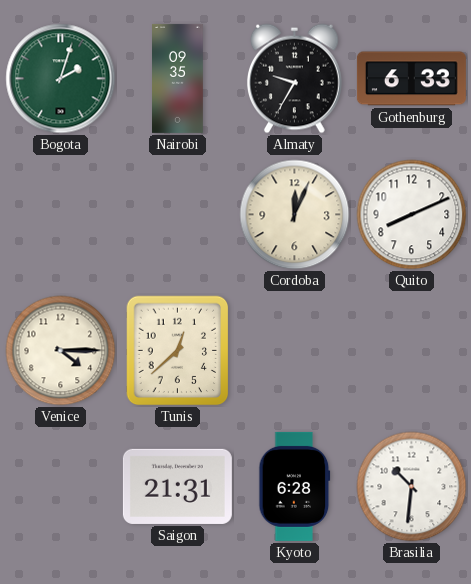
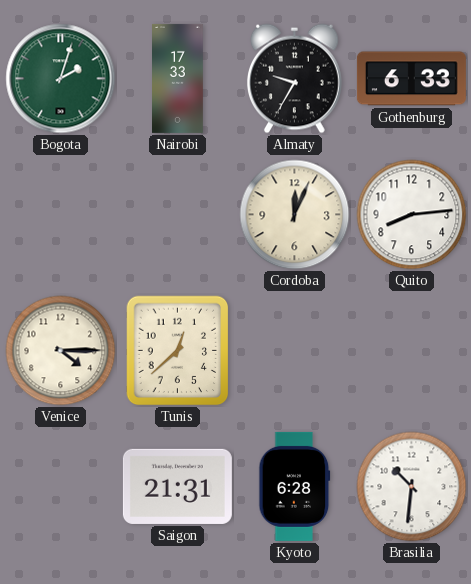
Nairobi: 09:35 -> 17:33 (178, 78)
Quito: 8:11 -> 8:14 (412, 215)
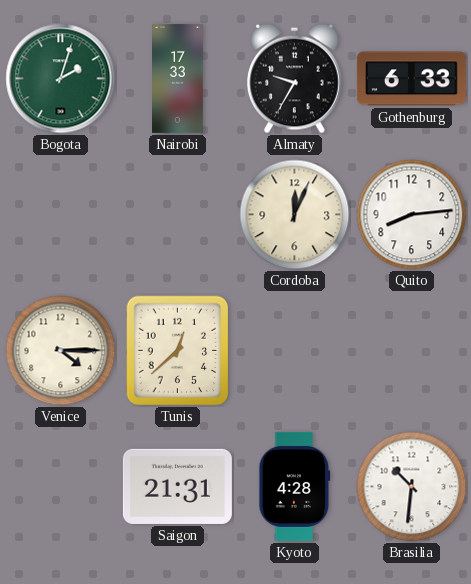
Kyoto: 6:28 -> 4:28 (295, 486)
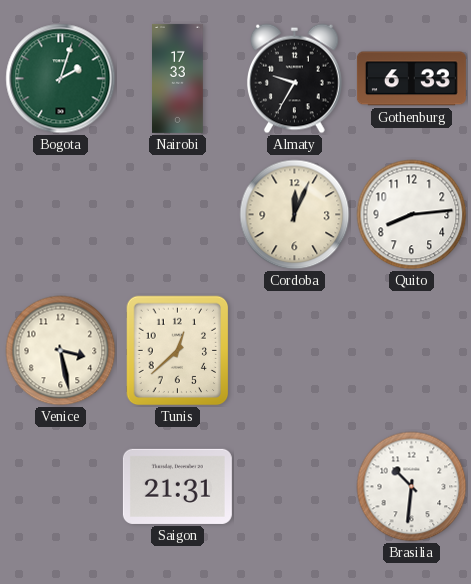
Venice: 4:15 -> 3:28 (61, 351)
Kyoto: 4:28 -> none (295, 486)
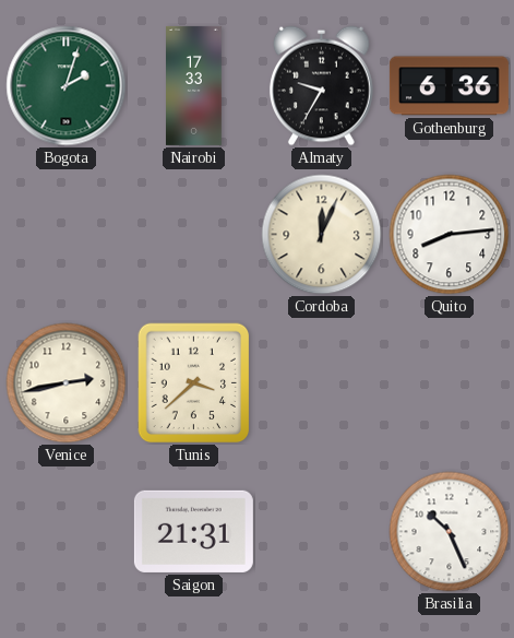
Gothenburg: 6:33 -> 6:36 (449, 86)
Venice: 3:28 -> 2:43 (67, 383)
Tunis: 12:38 -> 3:38 (194, 383)
Brasilia: 10:31 -> 10:26 (450, 532)
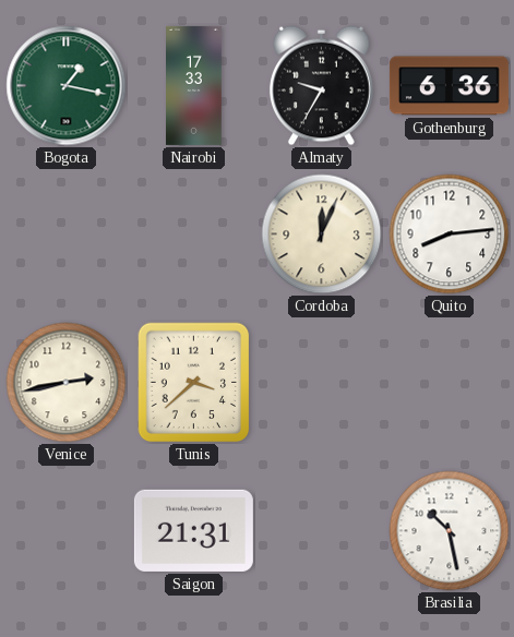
Bogota: 2:03 -> 1:17 (67, 86)
Brasilia: 10:26 -> 10:28 (450, 531)
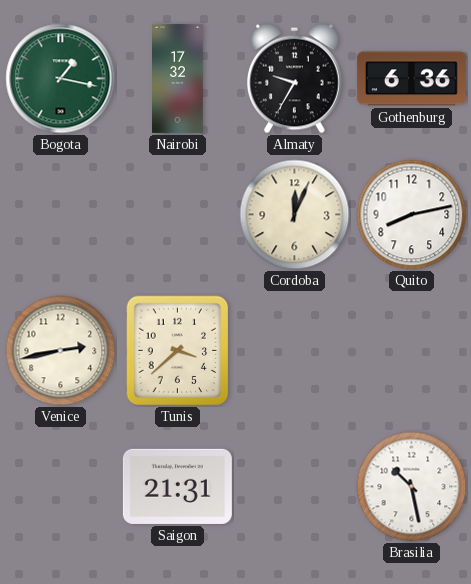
Nairobi: 17:33 -> 17:32 (178, 78)
Quito: 8:14 -> 8:13 (412, 215)
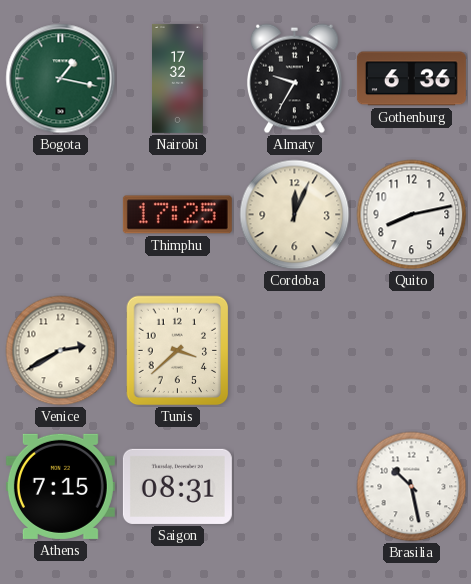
Thimphu: none -> 17:25 (177, 215)
Venice: 2:43 -> 2:40 (61, 351)
Athens: none -> 7:15 (60, 486)
Saigon: 21:31 -> 08:31 (177, 486)
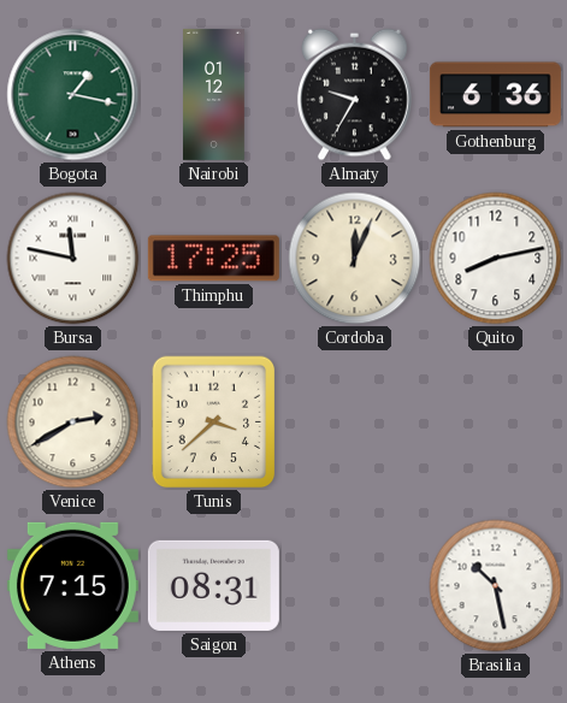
Nairobi: 17:32 -> 01:12 (214, 94)
Bursa: none -> 11:47 (73, 259)
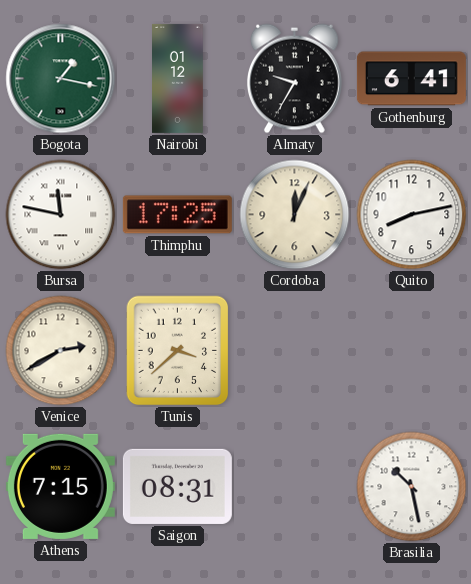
Gothenburg: 6:36 -> 6:41 (411, 79)
